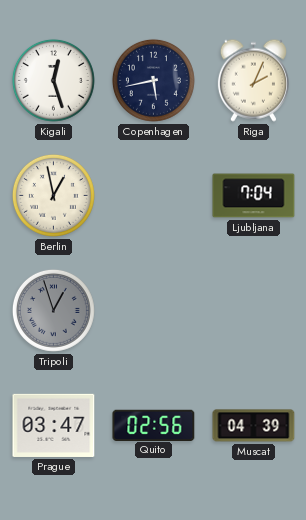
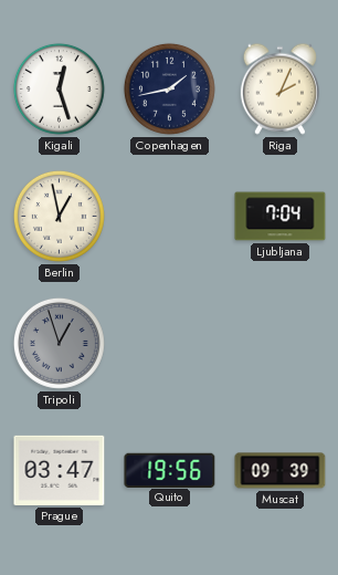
Copenhagen: 5:43 -> 1:43 (169, 88)
Quito: 02:56 -> 19:56 (170, 470)
Muscat: 04:39 -> 09:39 (281, 471)
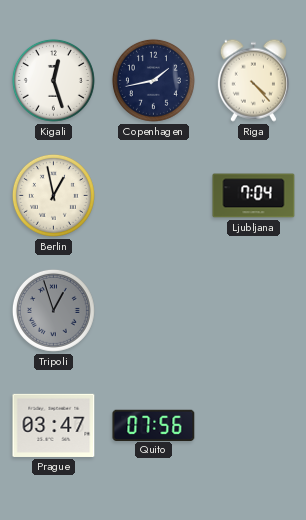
Riga: 2:04 -> 4:23 (253, 80)
Quito: 19:56 -> 07:56 (154, 425)
Muscat: 09:39 -> none (281, 471)
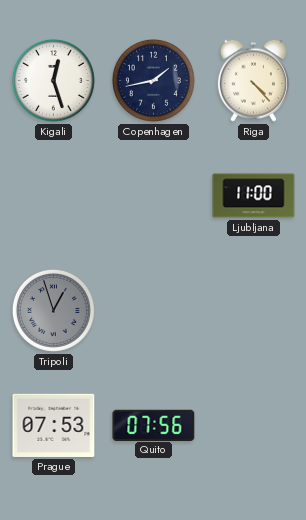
Berlin: 12:58 -> none (53, 195)
Ljubljana: 7:04 -> 11:00 (254, 196)
Prague: 03:47 -> 07:53 (54, 425)
